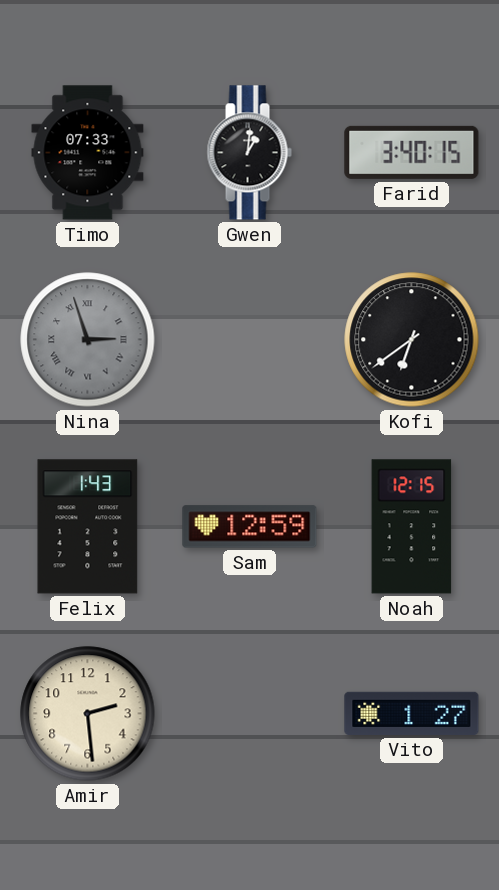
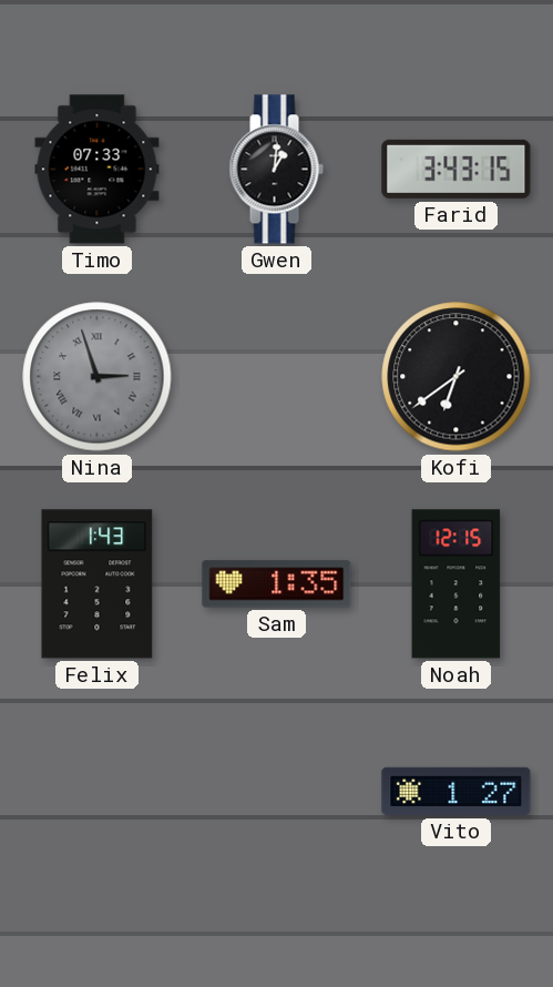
Farid: 3:40 -> 3:43 (457, 169)
Sam: 12:59 -> 1:35 (277, 584)
Amir: 2:29 -> none (88, 714)
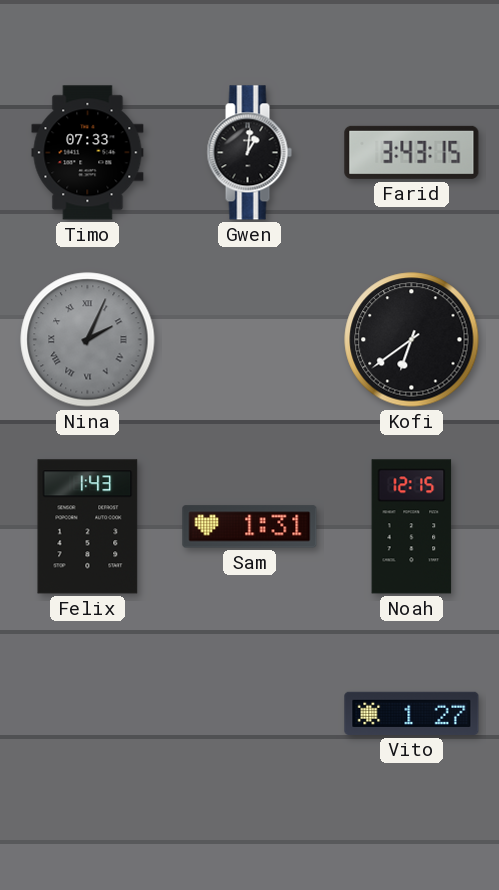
Nina: 2:57 -> 2:04 (88, 340)
Sam: 1:35 -> 1:31 (250, 527)
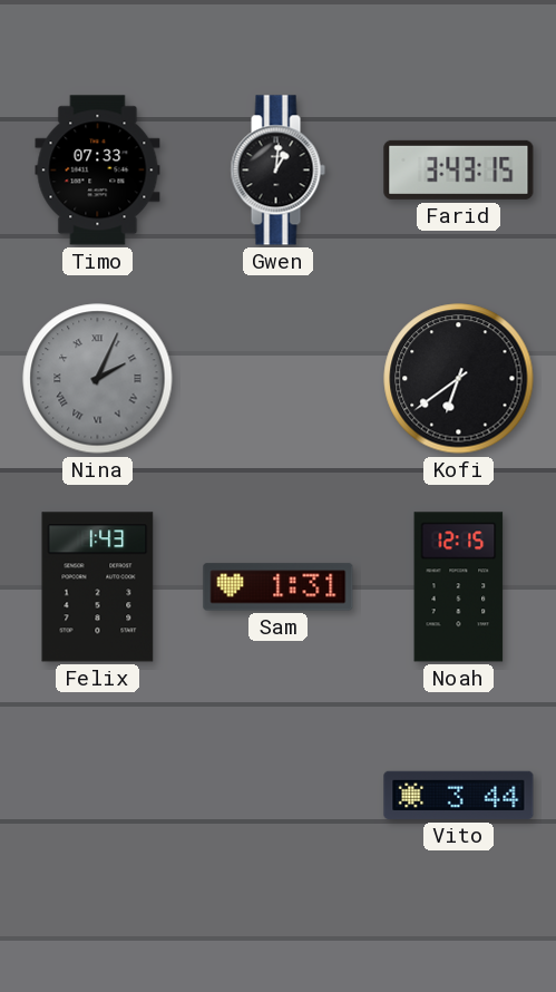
Vito: 1:27 -> 3:44 (459, 795)
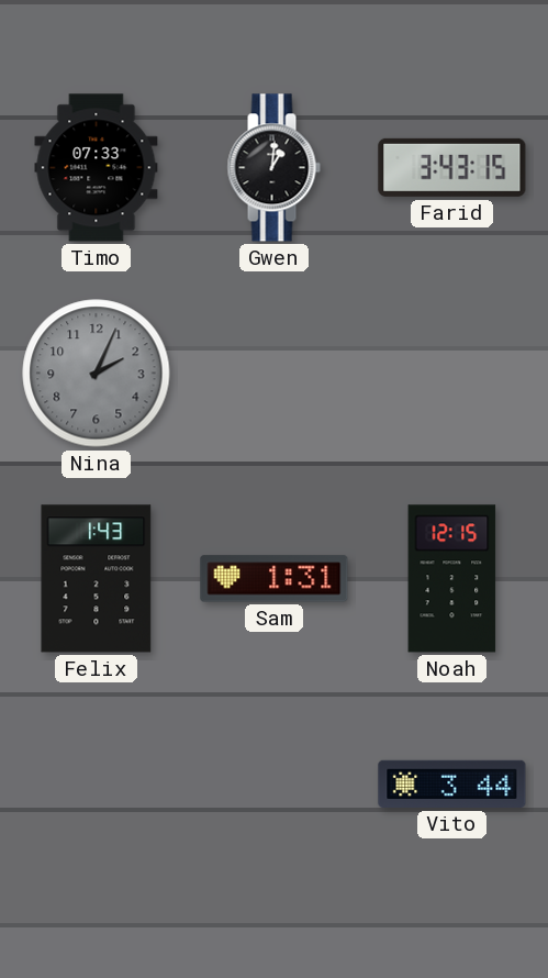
Nina numerals: Roman -> Arabic (97, 374)
Kofi: 6:39 -> none (459, 379)
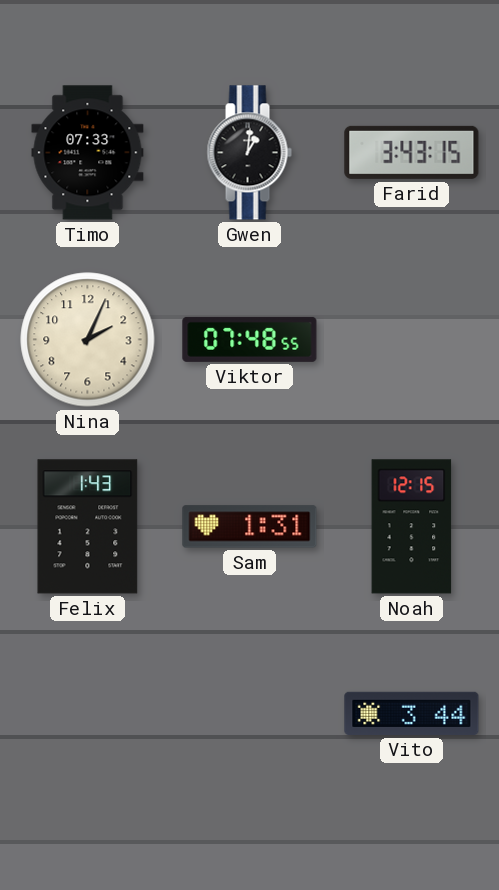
Nina dial: grey -> cream (88, 340)
Viktor: none -> 07:48 (250, 339)
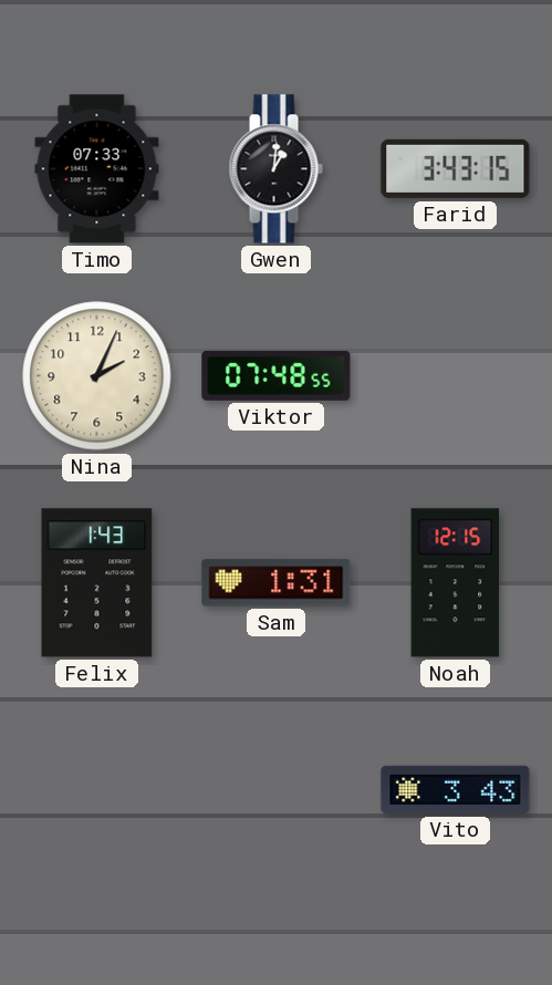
Vito: 3:44 -> 3:43 (456, 789)
